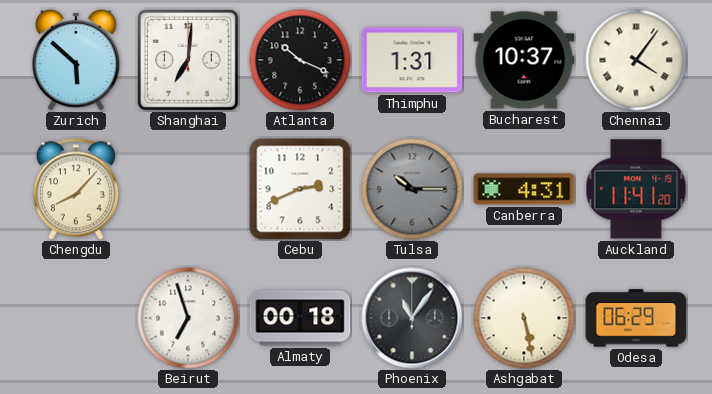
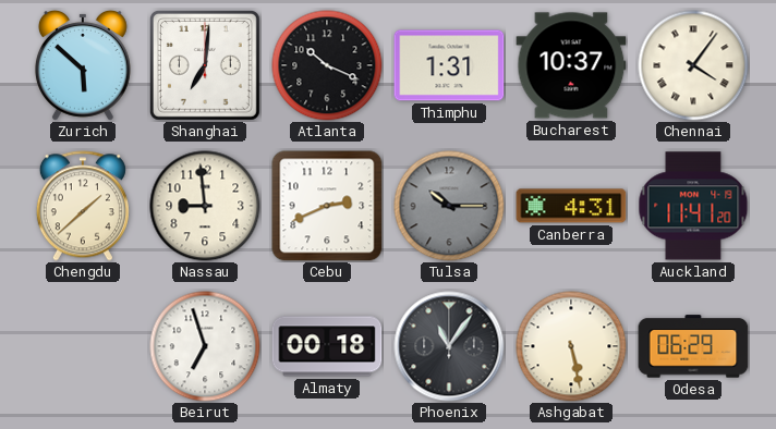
Chengdu: 8:07 -> 1:38 (83, 206)
Nassau: none -> 8:59 (205, 206)
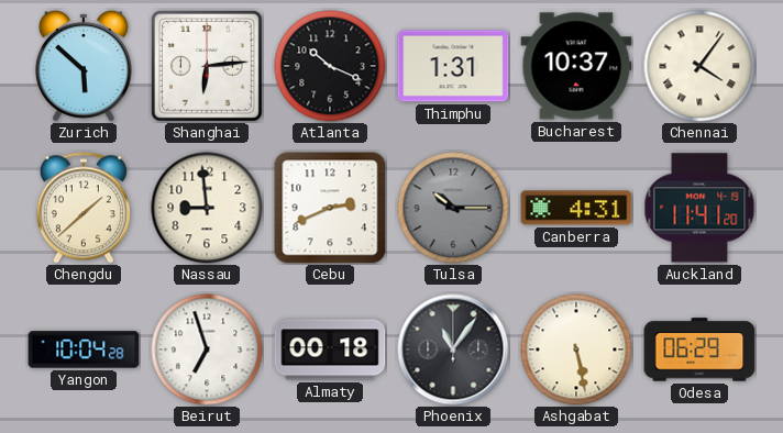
Shanghai: 7:01 -> 6:14 (207, 66)
Yangon: none -> 10:04 (84, 349)
